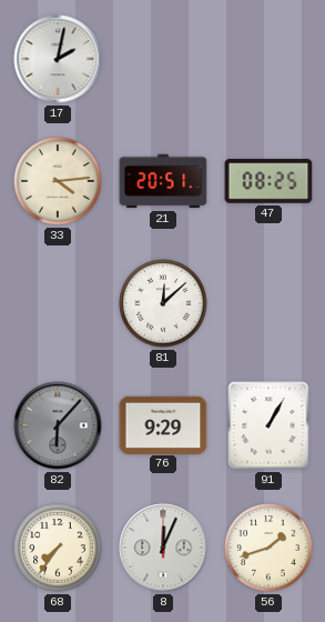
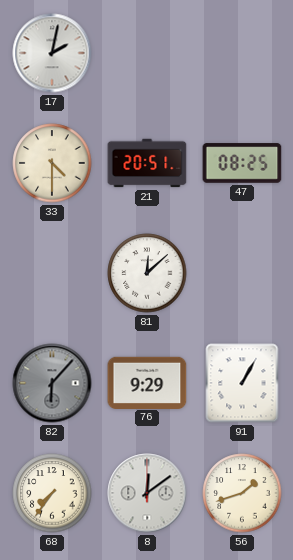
33: 4:14 -> 4:30 (52, 163)
8: 12:04 -> 12:09 (147, 493)
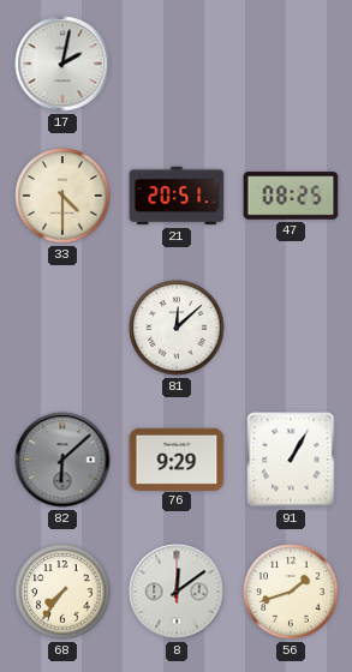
82: 6:07 -> 6:08 (62, 460)
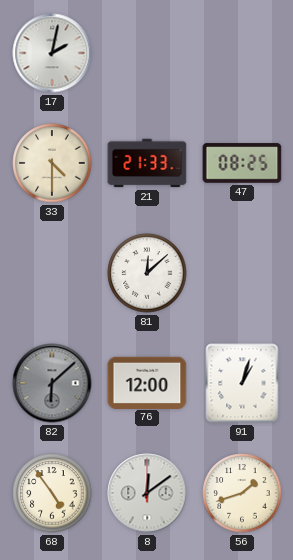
21: 20:51 -> 21:33 (147, 163)
76: 9:29 -> 12:00 (147, 382)
91: 1:05 -> 1:03 (242, 383)
68: 7:36 -> 4:54 (52, 493)
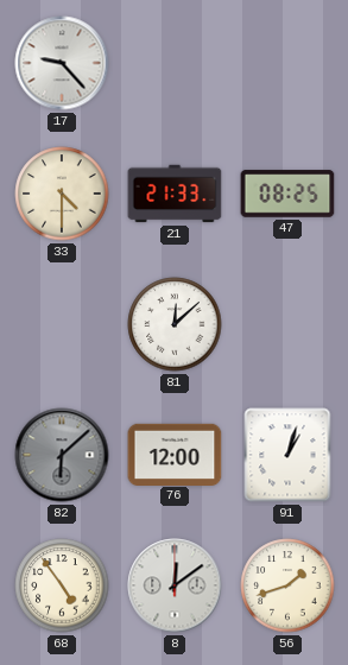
17: 2:02 -> 9:23 (62, 63)
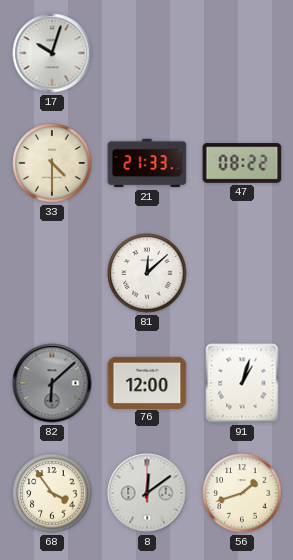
17: 9:23 -> 10:03 (52, 53)
47: 08:25 -> 08:22 (242, 163)
68: 4:54 -> 3:54 (52, 493)
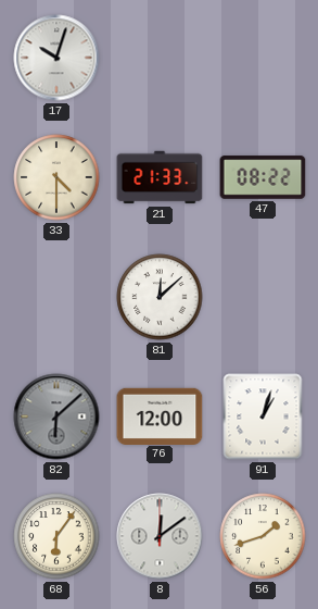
68: 3:54 -> 6:06 (56, 536)
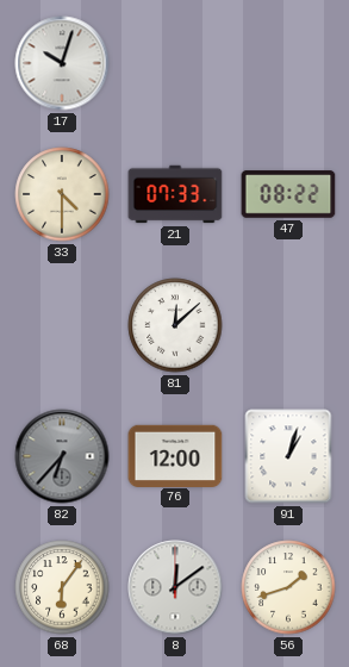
21: 21:33 -> 07:33 (175, 194)
82: 6:08 -> 6:37 (62, 456)
